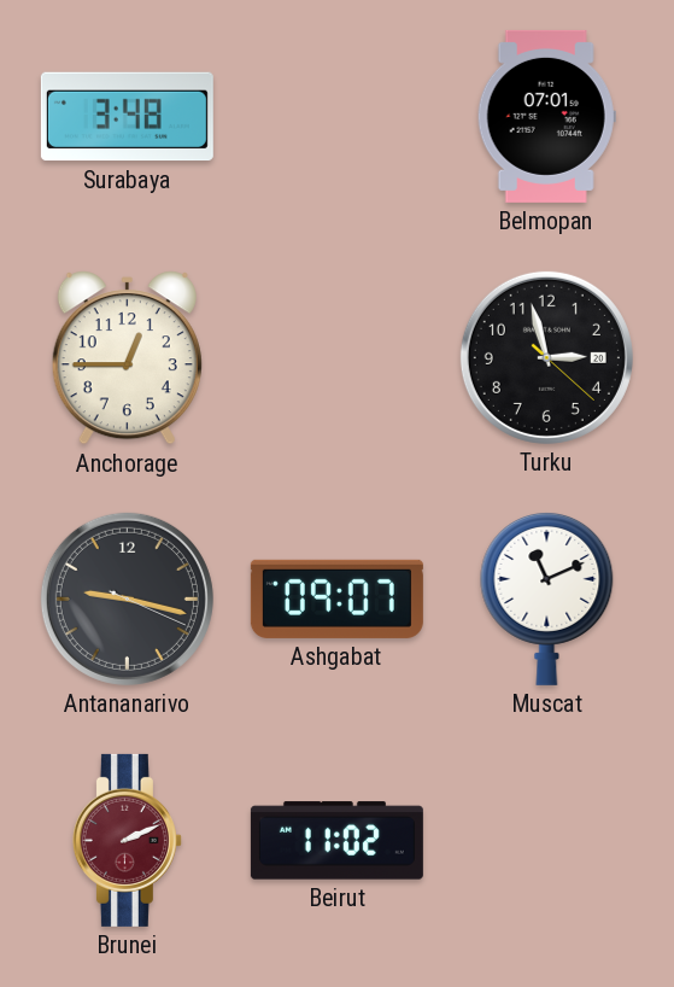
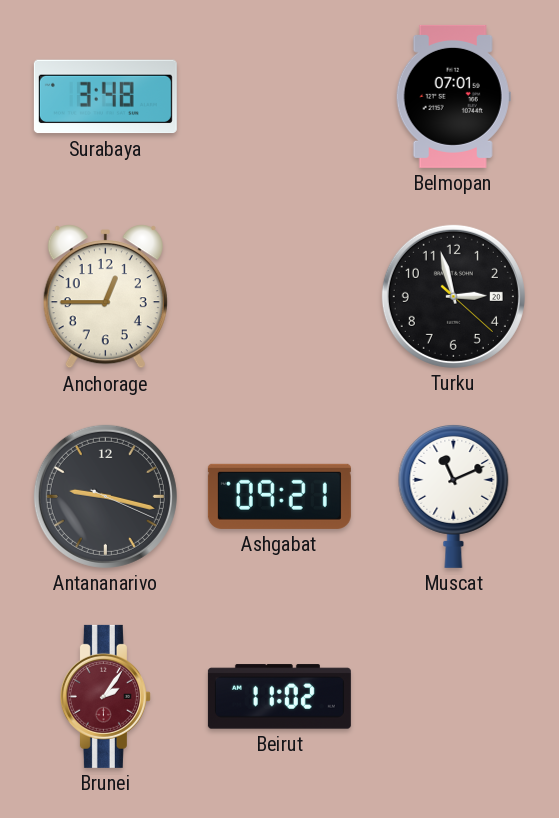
Ashgabat: 09:07 -> 09:21 (279, 496)
Brunei: 2:11 -> 2:06 (105, 696)
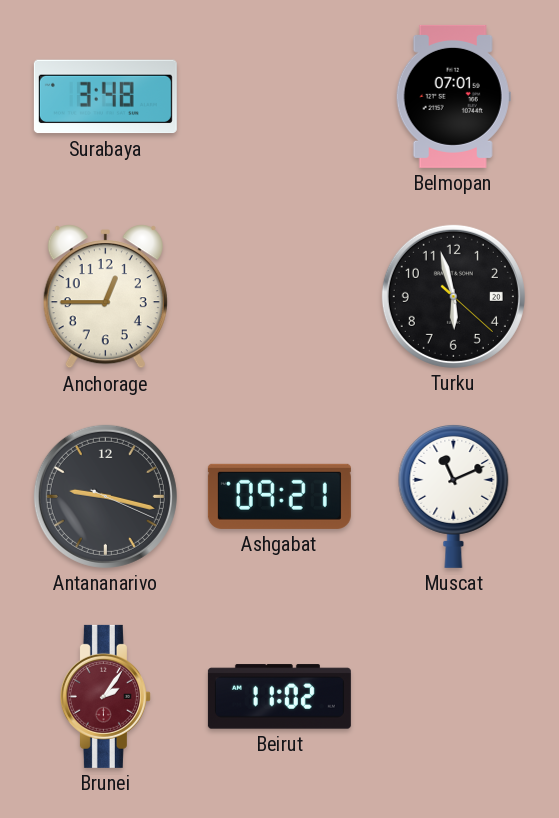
Turku: 2:57 -> 5:57 (453, 296)
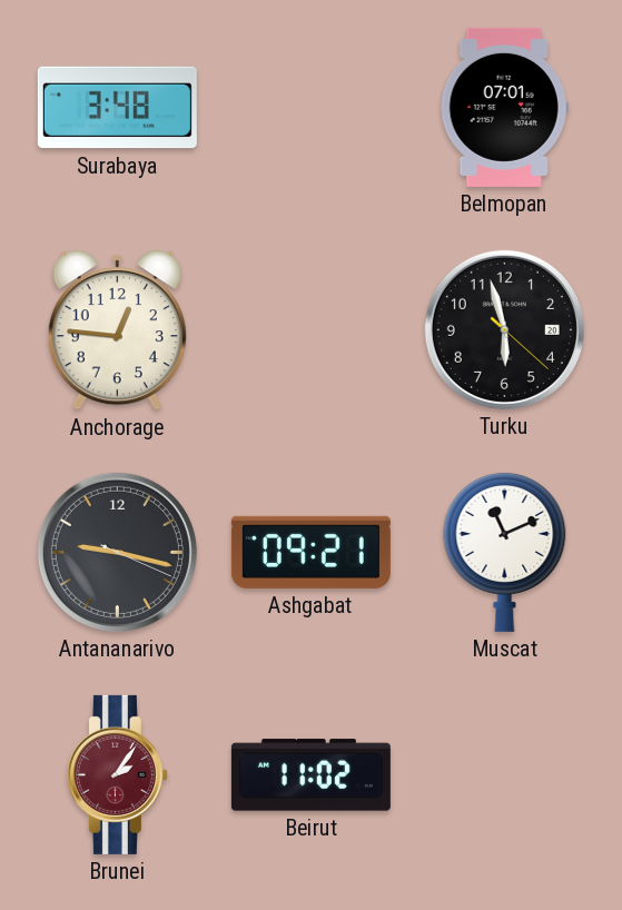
Anchorage: 12:45 -> 12:46 (117, 330)
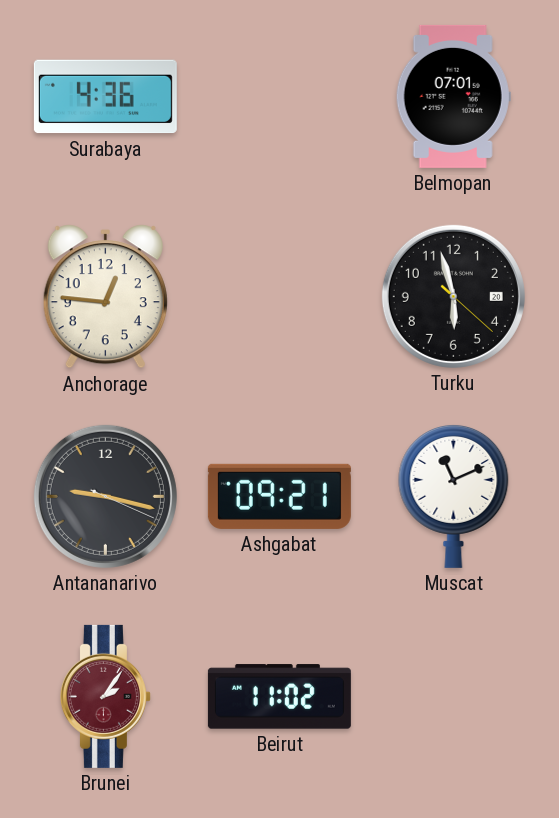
Surabaya: 3:48 -> 4:36 (105, 97)
